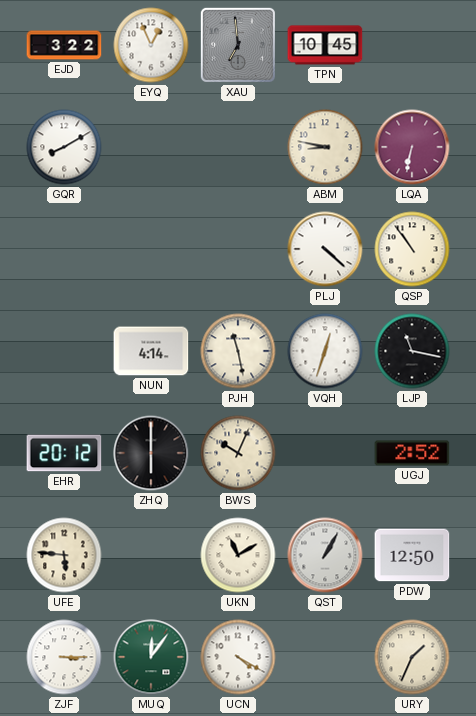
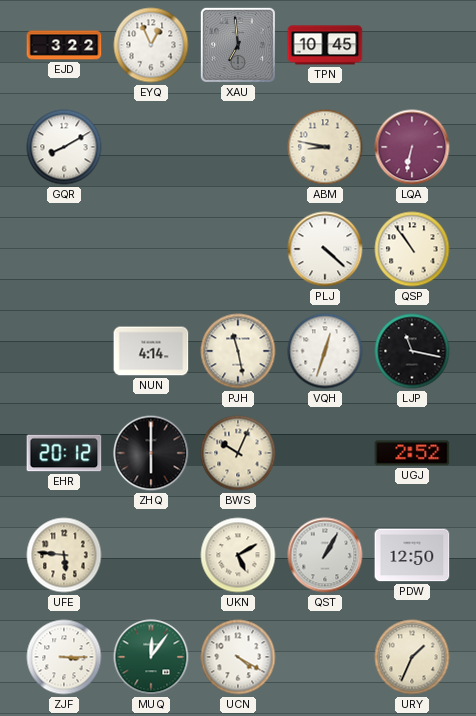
UKN: 11:10 -> 5:10 (238, 555)
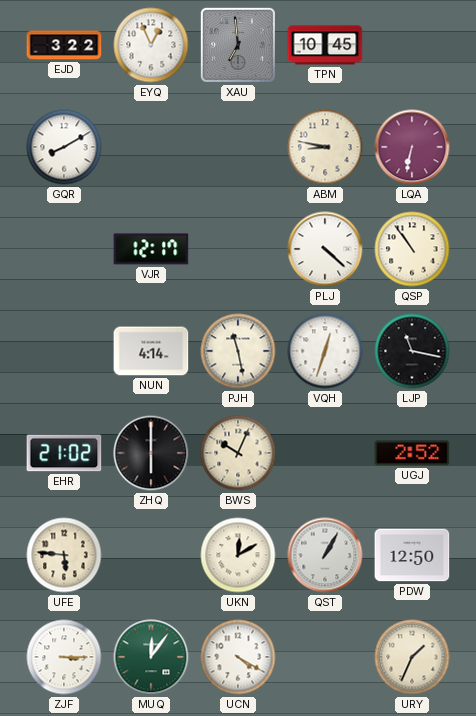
VJR: none -> 12:17 (151, 249)
EHR: 20:12 -> 21:02 (64, 453)
UKN: 5:10 -> 12:10 (238, 555)
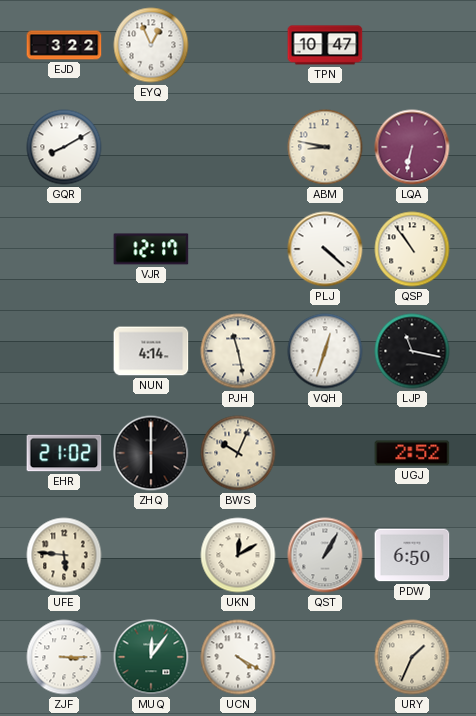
XAU: 6:59 -> none (238, 45)
TPN: 10:45 -> 10:47 (325, 45)
PDW: 12:50 -> 6:50 (412, 555)
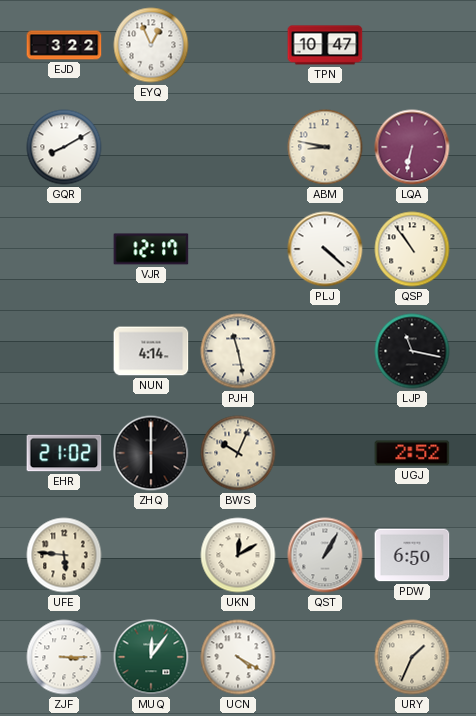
VQH: 12:33 -> none (325, 351)
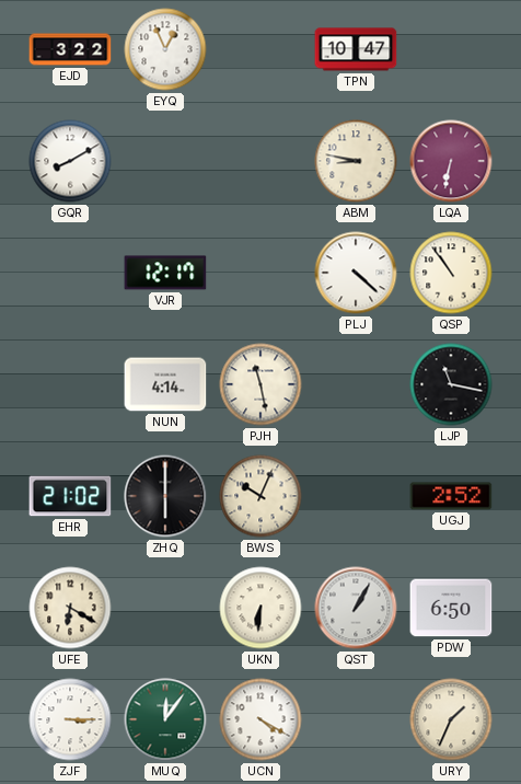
UFE: 5:46 -> 6:20 (70, 608)
UKN: 12:10 -> 6:31 (260, 608)
